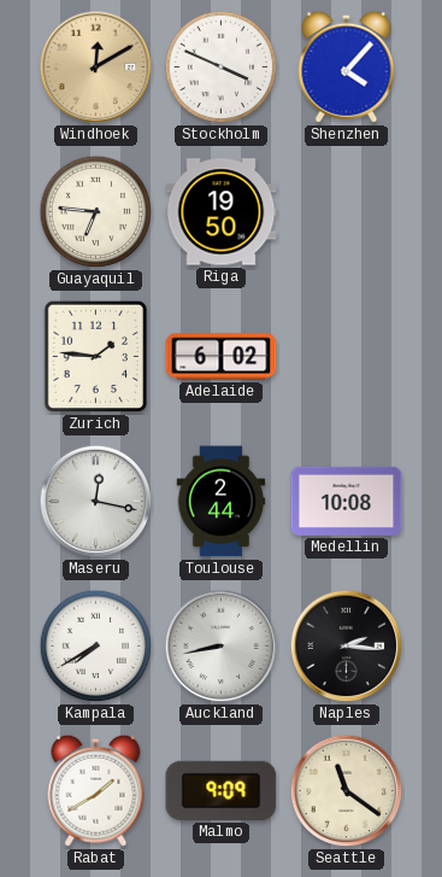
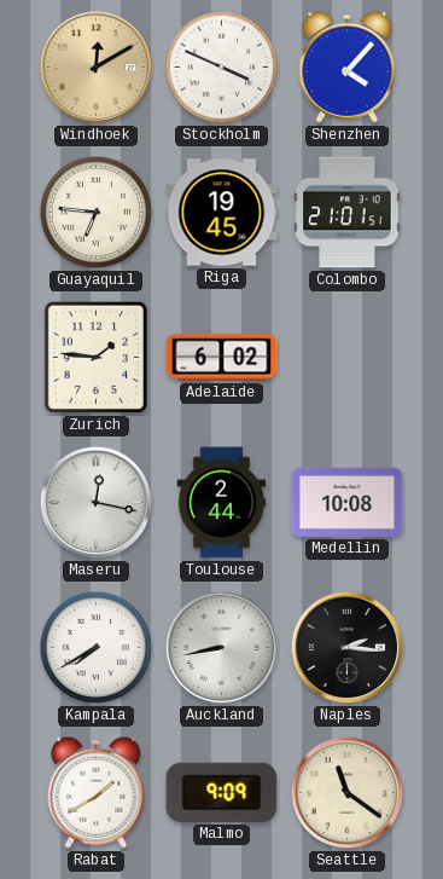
Riga: 19:50 -> 19:45 (222, 213)
Colombo: none -> 21:01 (348, 213)
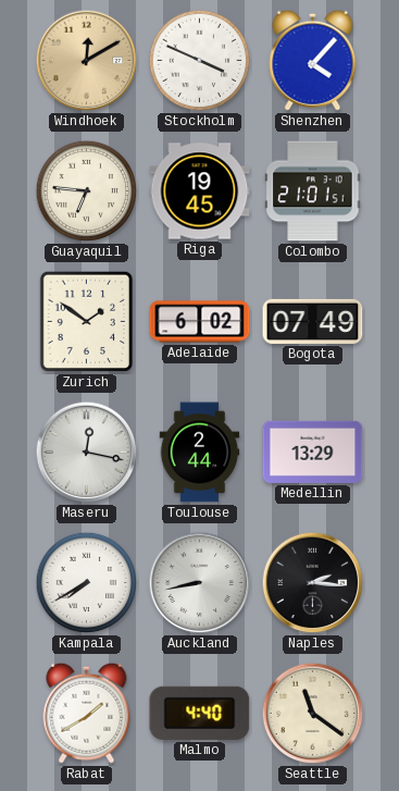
Zurich: 1:46 -> 1:51 (86, 322)
Bogota: none -> 07:49 (313, 321)
Medellin: 10:08 -> 13:29 (313, 452)
Malmo: 9:09 -> 4:40 (200, 713)
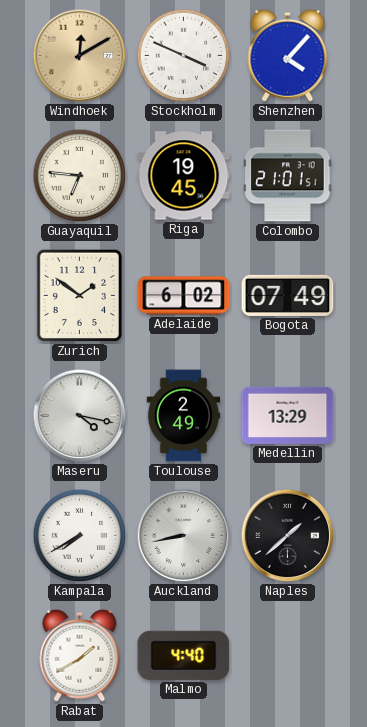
Maseru: 12:17 -> 4:17 (80, 416)
Toulouse: 2:44 -> 2:49 (184, 416)
Naples: 2:16 -> 1:38 (288, 536)
Seattle: 11:21 -> none (313, 714)
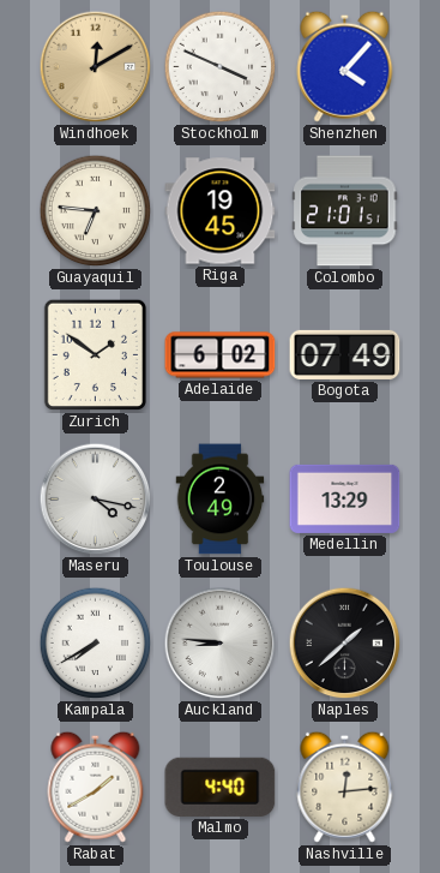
Auckland: 8:43 -> 8:46 (221, 644)
Nashville: none -> 12:14 (345, 787)
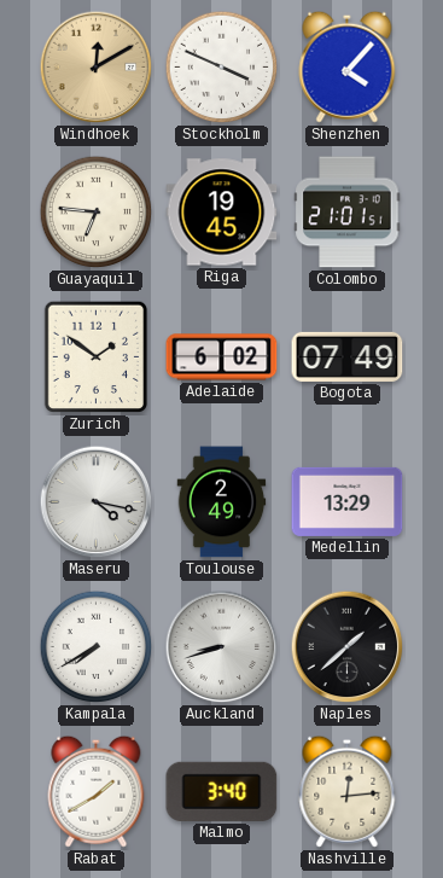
Auckland: 8:46 -> 8:42 (222, 647)
Malmo: 4:40 -> 3:40 (222, 791)
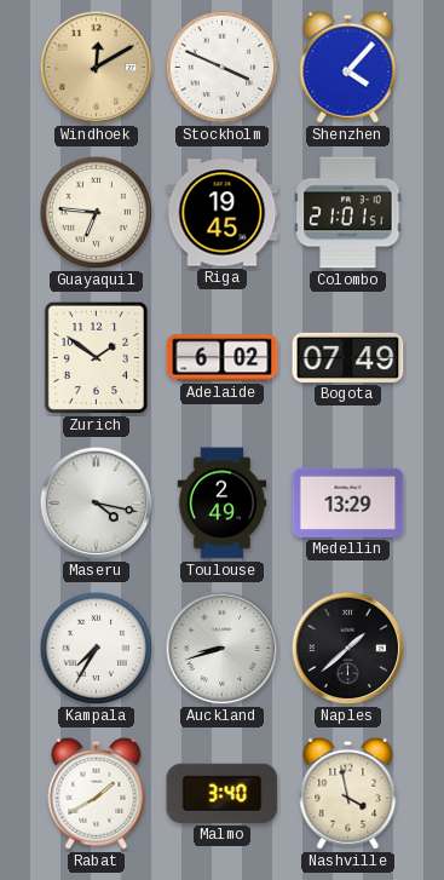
Kampala: 7:40 -> 7:35 (97, 649)
Nashville: 12:14 -> 3:58 (348, 793)
